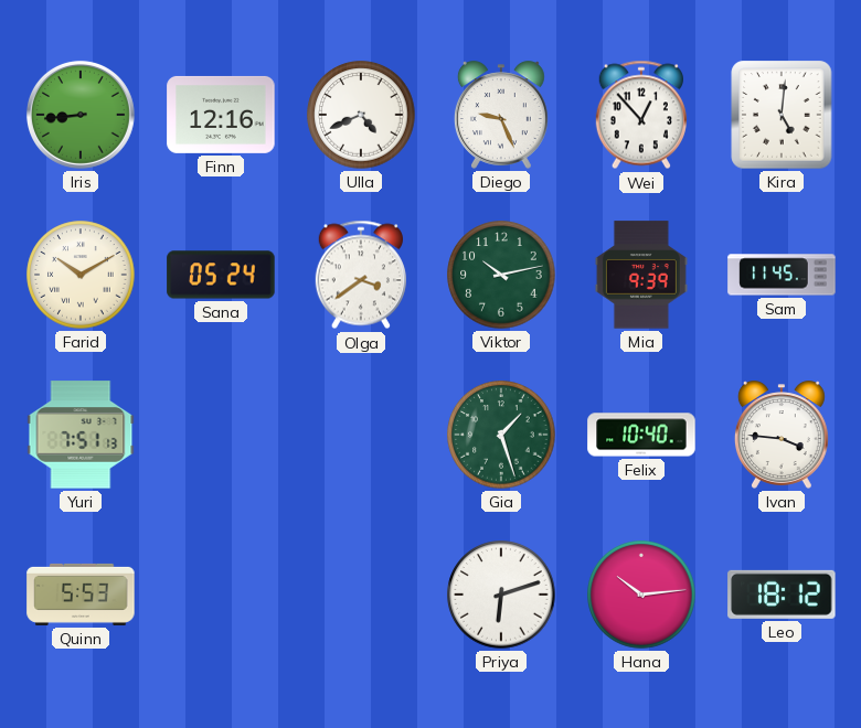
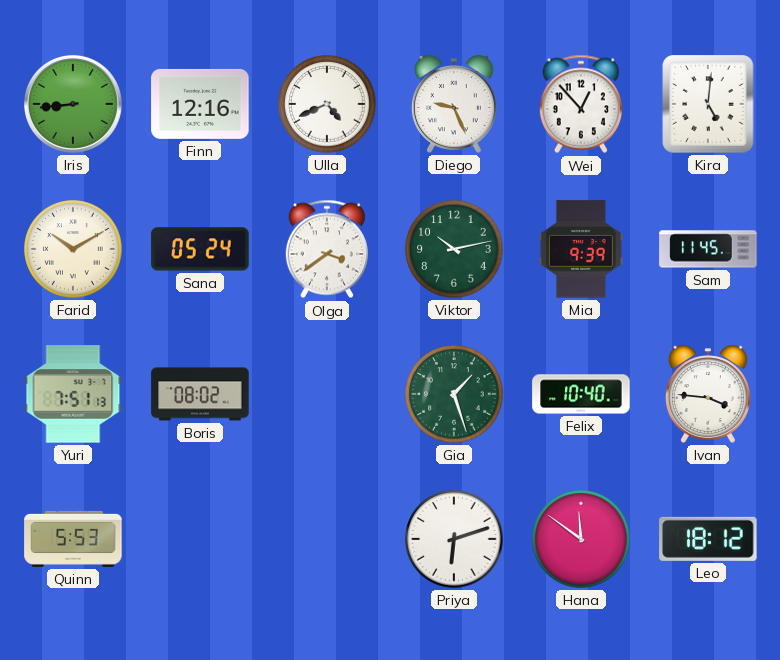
Boris: none -> 08:02 (200, 394)
Hana: 10:14 -> 11:51 (581, 539)
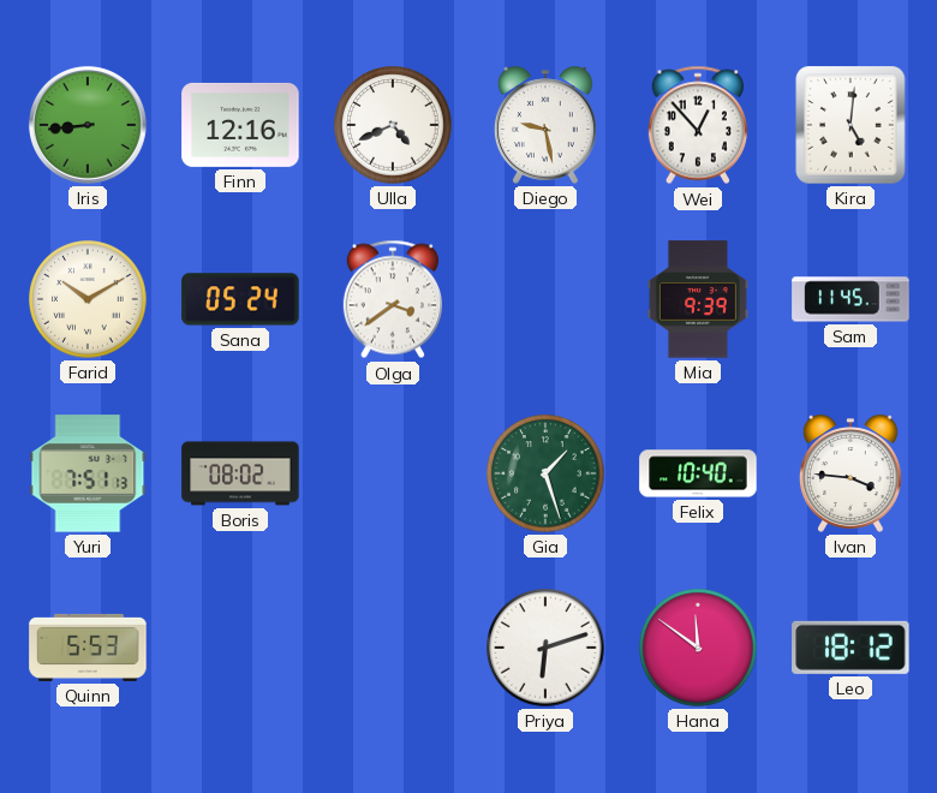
Diego: 9:26 -> 9:28 (545, 125)
Viktor: 10:13 -> none (454, 249)
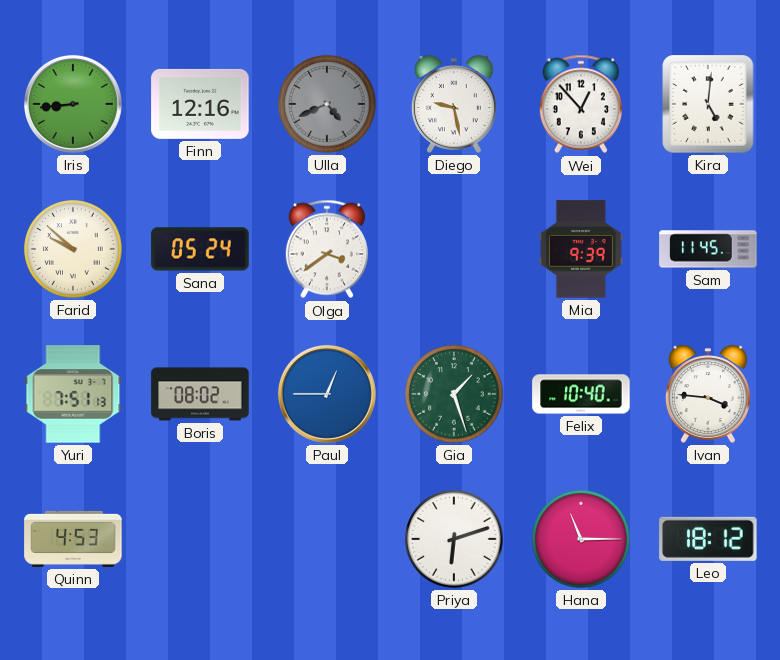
Ulla dial: white -> grey (327, 104)
Farid: 10:10 -> 9:52 (73, 249)
Paul: none -> 12:45 (327, 394)
Quinn: 5:53 -> 4:53 (73, 539)
Hana: 11:51 -> 11:15 (581, 539)
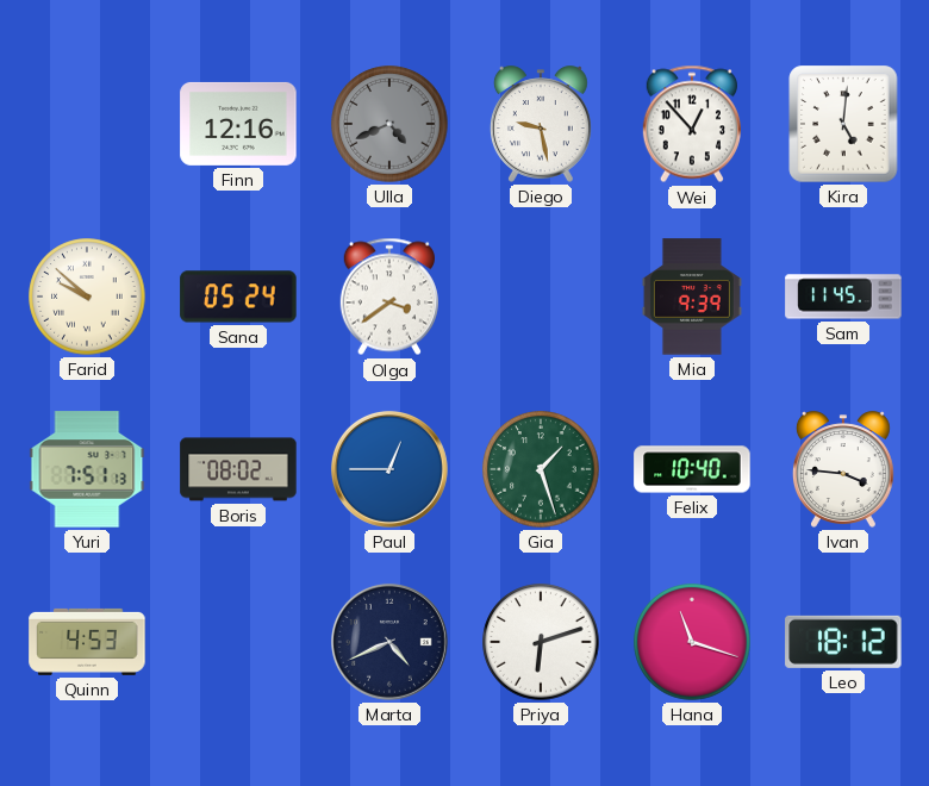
Iris: 8:44 -> none (73, 104)
Marta: none -> 4:41 (389, 642)
Hana: 11:15 -> 11:18 (692, 642)
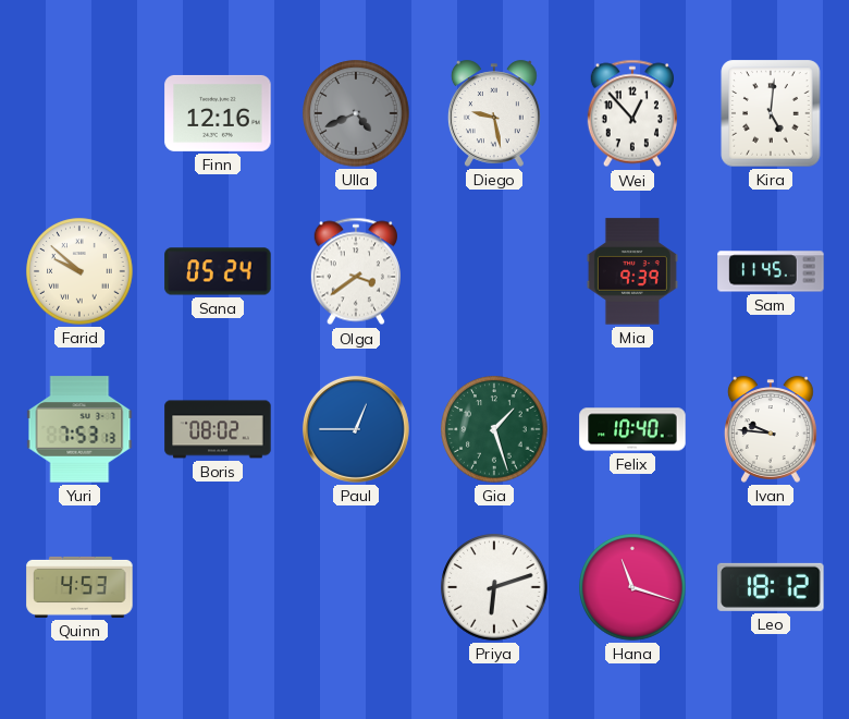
Yuri: 7:51 -> 7:53 (79, 429)
Ivan: 3:46 -> 9:46 (771, 429)
Marta: 4:41 -> none (389, 642)
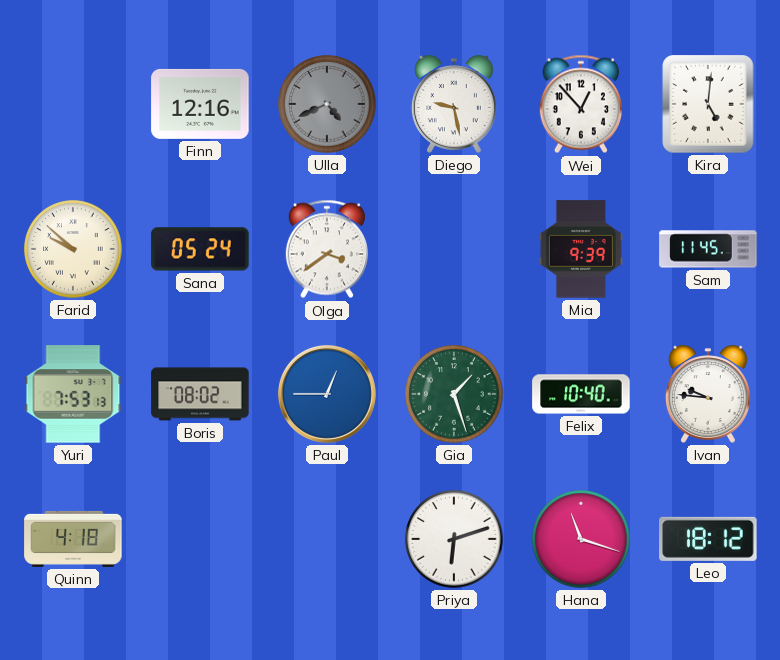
Quinn: 4:53 -> 4:18 (73, 539)
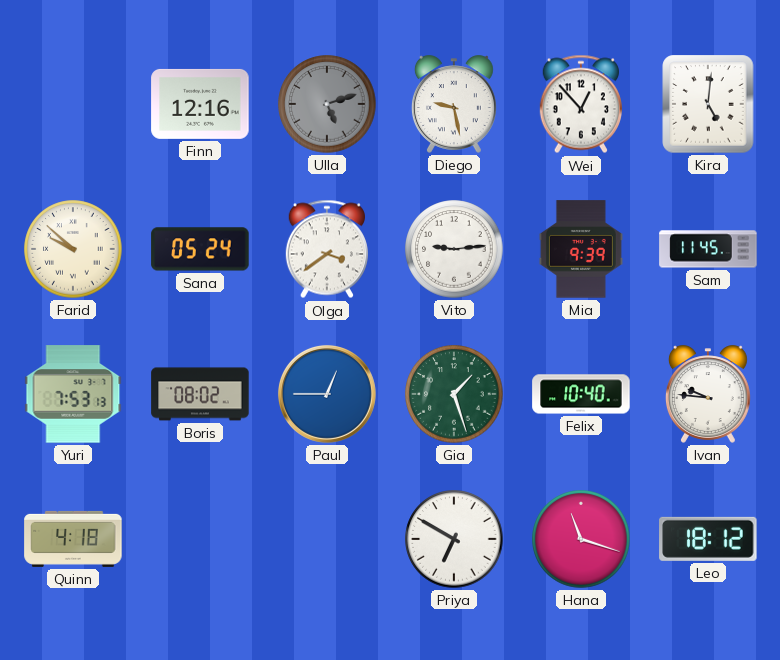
Ulla: 4:41 -> 5:12 (327, 104)
Vito: none -> 9:14 (454, 249)
Priya: 6:12 -> 6:50 (454, 539)
